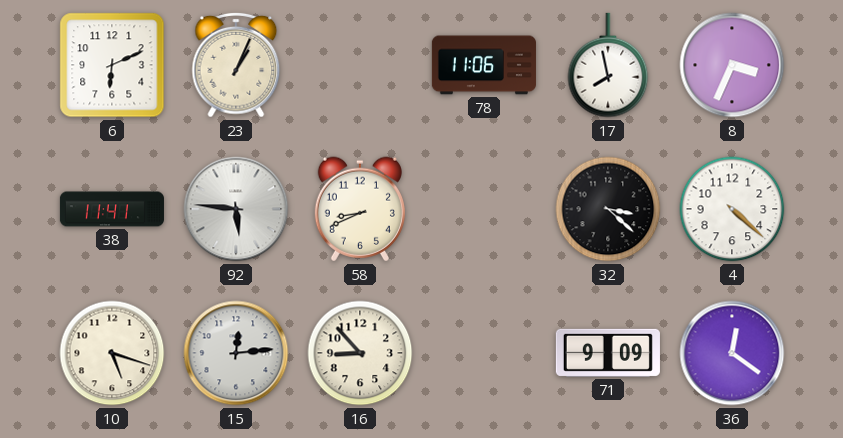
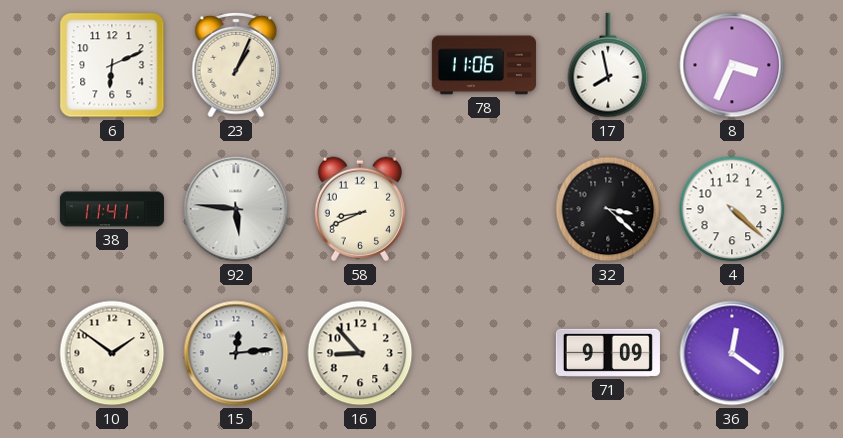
10: 5:18 -> 1:51 (112, 353)
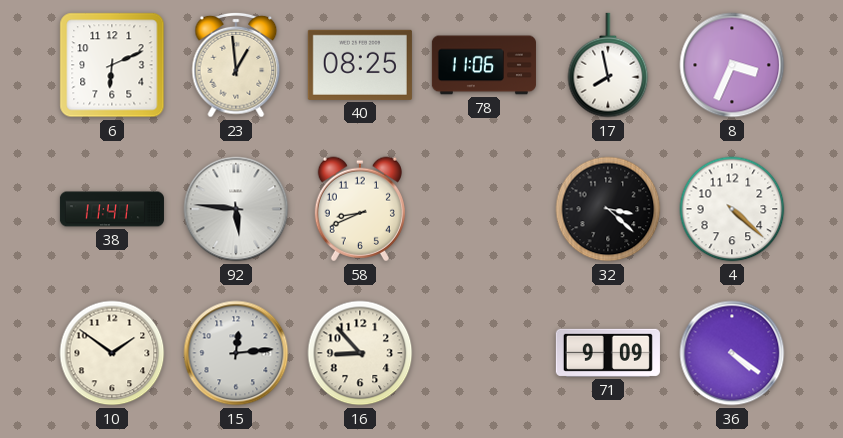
23: 1:04 -> 12:59 (236, 65)
40: none -> 08:25 (360, 65)
36: 12:21 -> 4:21 (732, 353)
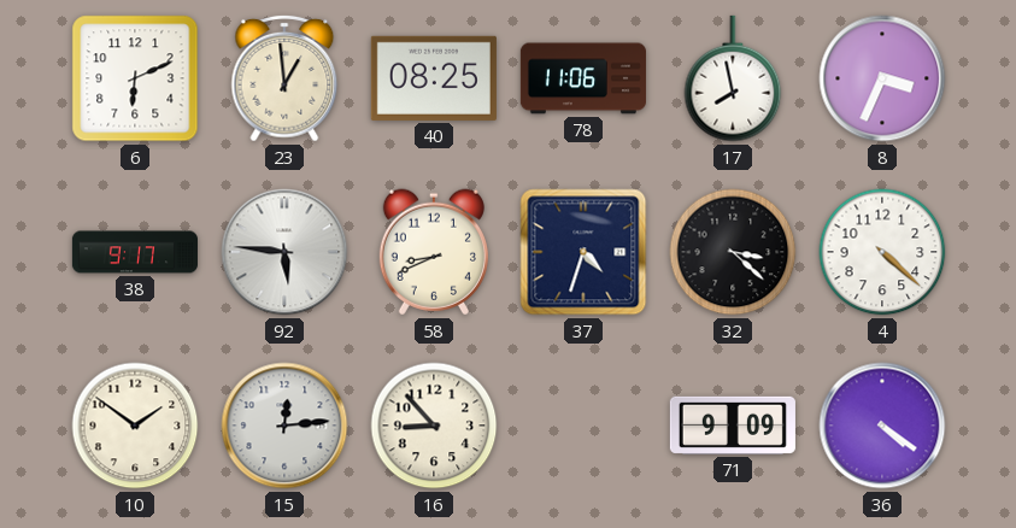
38: 11:41 -> 9:17 (135, 252)
37: none -> 4:33 (583, 252)
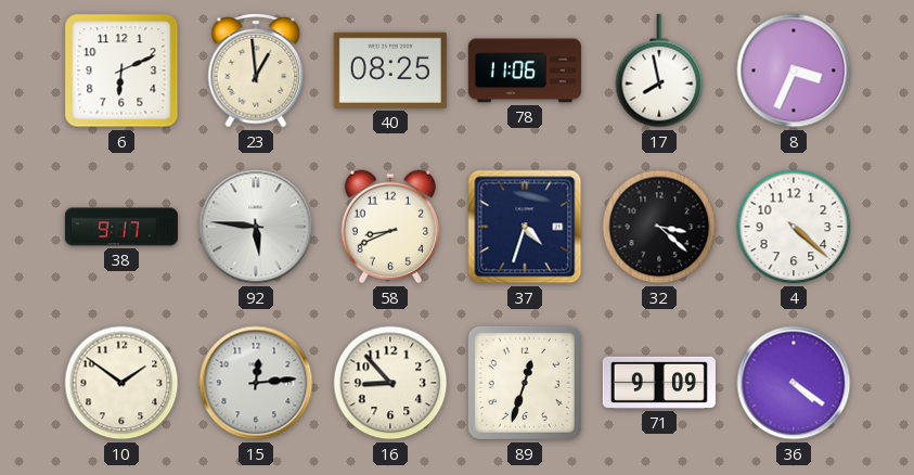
89: none -> 12:33 (525, 383)
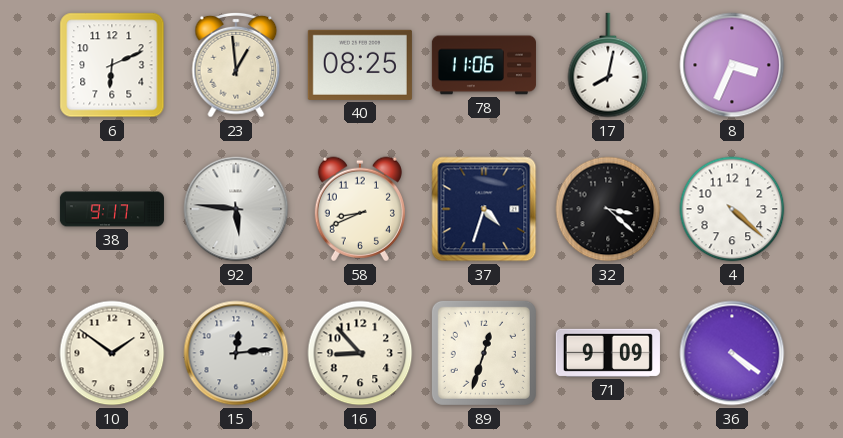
17: 7:58 -> 8:02 (608, 65)
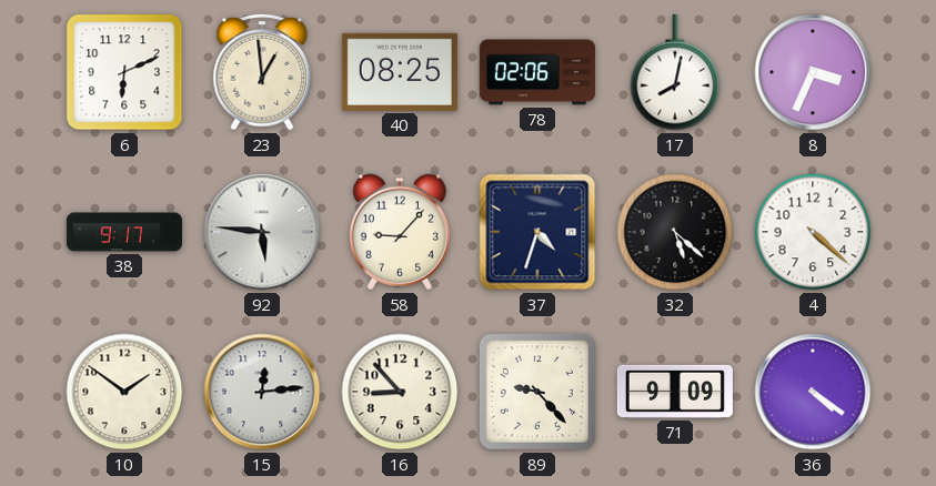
78: 11:06 -> 02:06 (537, 72)
58: 8:41 -> 9:07 (400, 232)
32: 3:22 -> 5:22 (675, 232)
89: 12:33 -> 9:23 (537, 392)
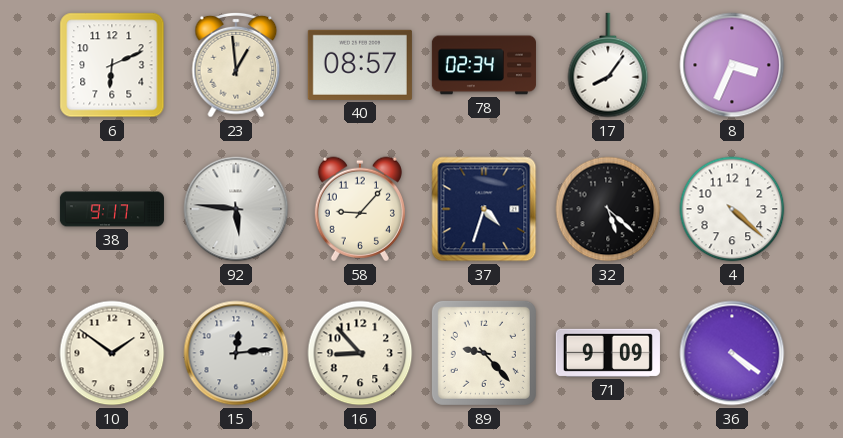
40: 08:25 -> 08:57 (360, 65)
78: 02:06 -> 02:34 (484, 65)
17: 8:02 -> 8:06 (608, 65)
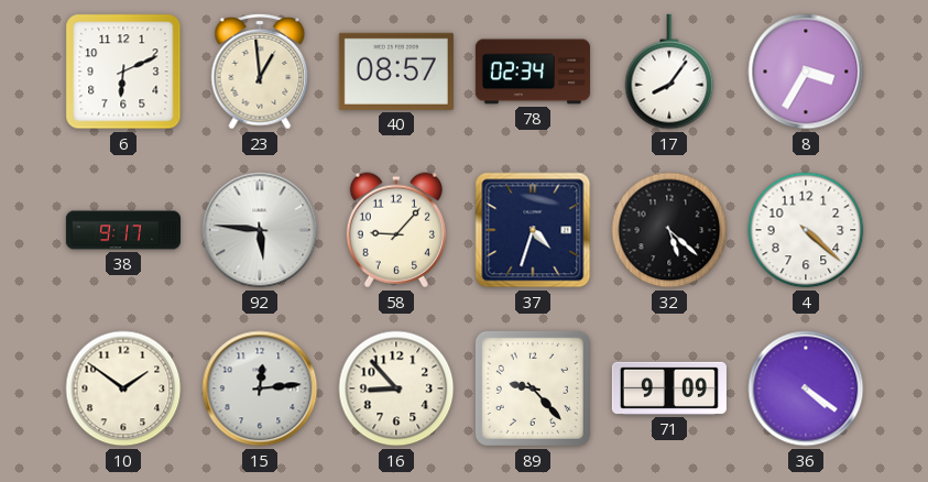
8: 3:34 -> 3:35 (806, 72)
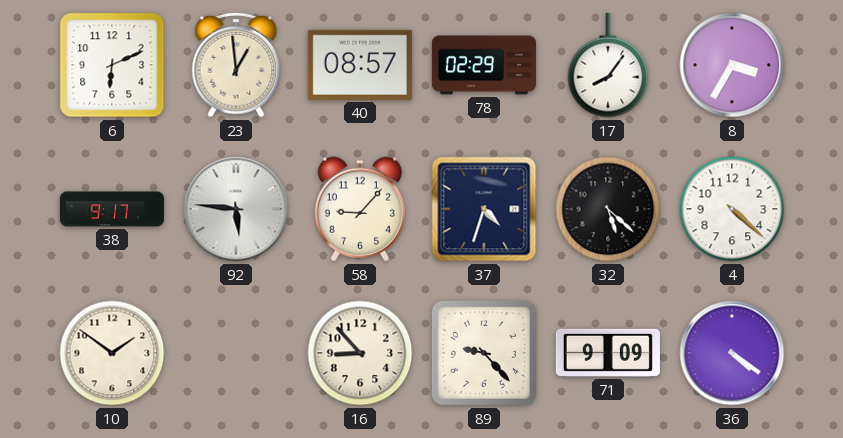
78: 02:34 -> 02:29 (484, 65)
15: 12:14 -> none (260, 388)
